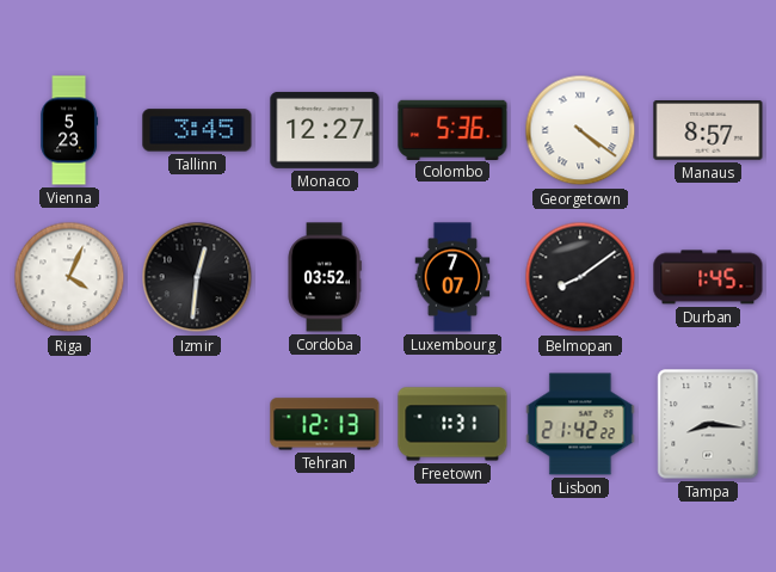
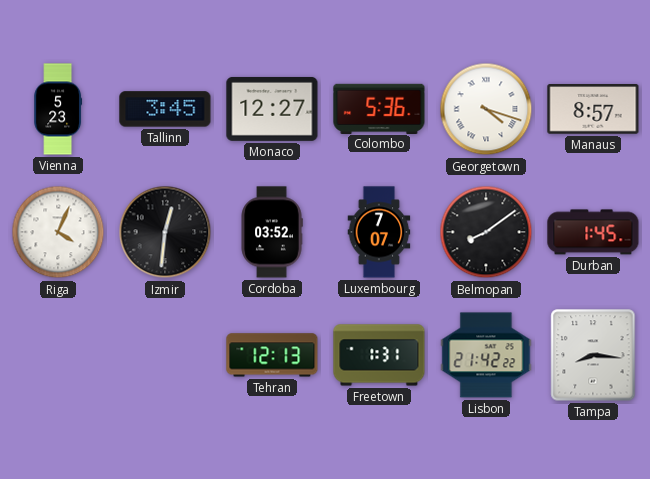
Georgetown: 4:21 -> 4:18 (486, 109)
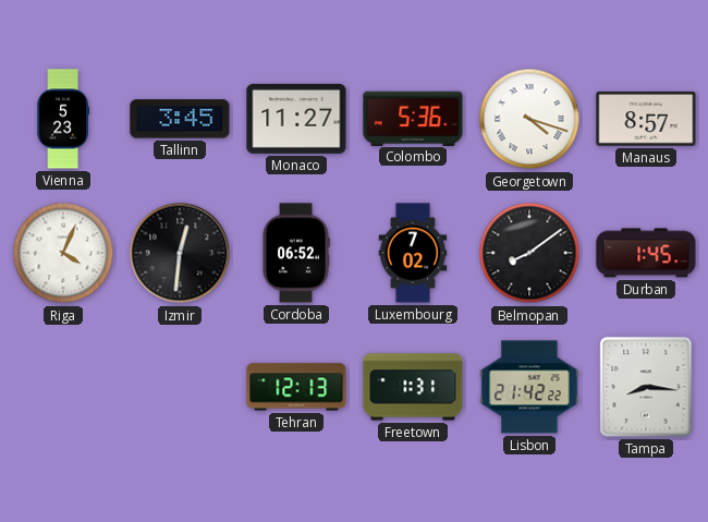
Monaco: 12:27 -> 11:27 (296, 119)
Cordoba: 03:52 -> 06:52 (296, 253)
Luxembourg: 7:07 -> 7:02 (413, 253)
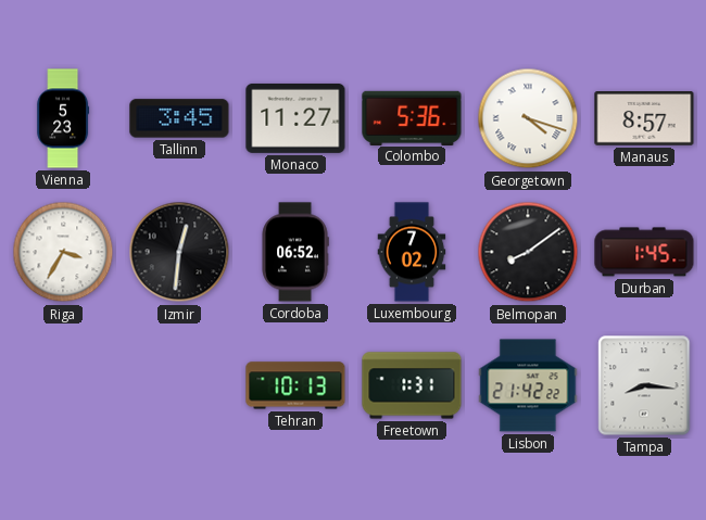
Riga: 4:04 -> 3:35 (63, 252)
Tehran: 12:13 -> 10:13 (295, 385)
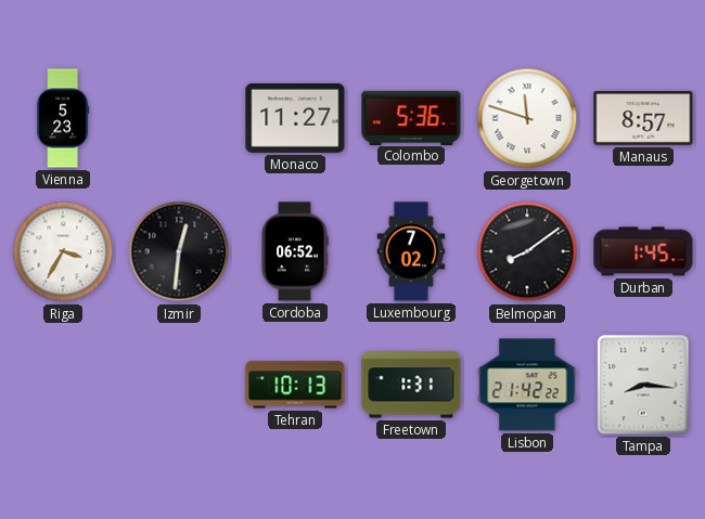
Tallinn: 3:45 -> none (179, 118)
Georgetown: 4:18 -> 11:48 (527, 118)
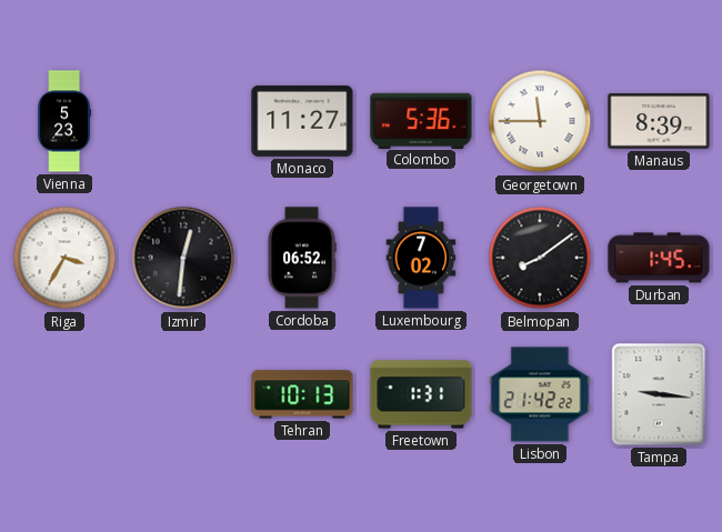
Georgetown: 11:48 -> 11:45 (540, 121)
Manaus: 8:57 -> 8:39 (659, 121)
Tampa: 8:16 -> 9:16 (659, 394)
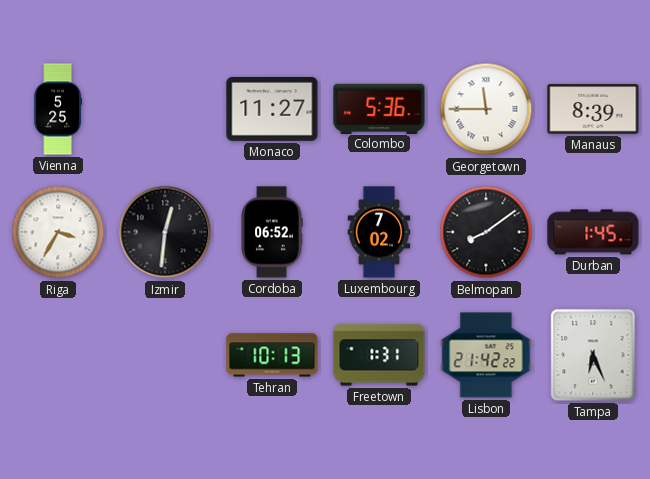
Vienna: 5:23 -> 5:25 (58, 109)
Tampa: 9:16 -> 6:26 (593, 355)
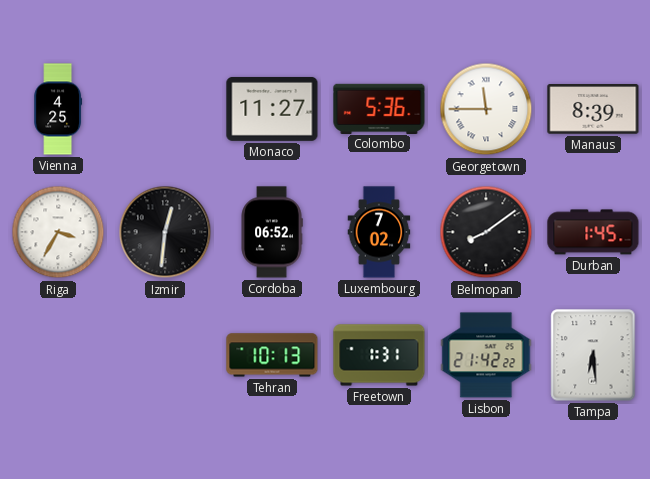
Vienna: 5:25 -> 4:25 (58, 109)
Tampa: 6:26 -> 6:29 (593, 355)
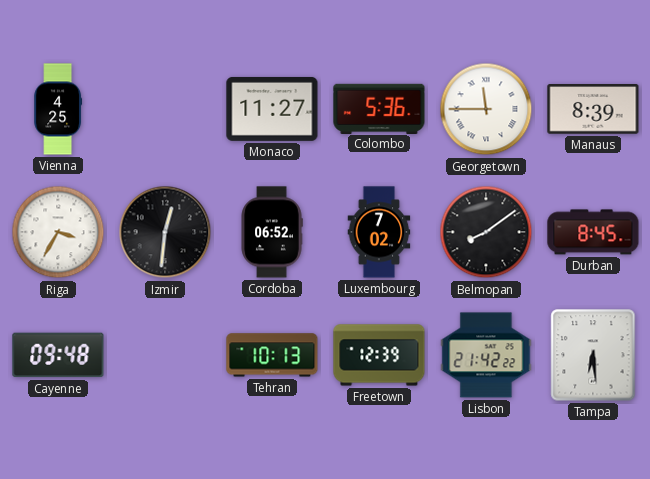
Durban: 1:45 -> 8:45 (593, 232)
Cayenne: none -> 09:48 (58, 355)
Freetown: 1:31 -> 12:39 (379, 355)
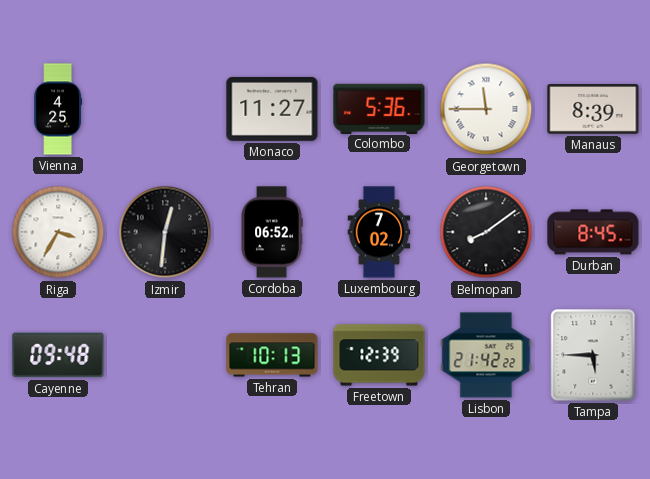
Tampa: 6:29 -> 5:45 (593, 355)
